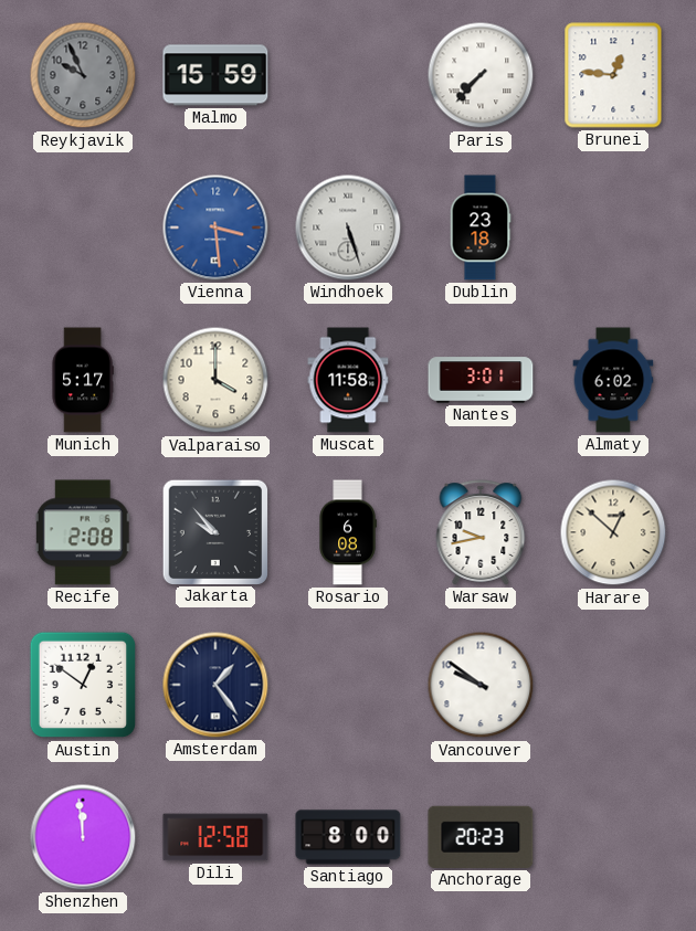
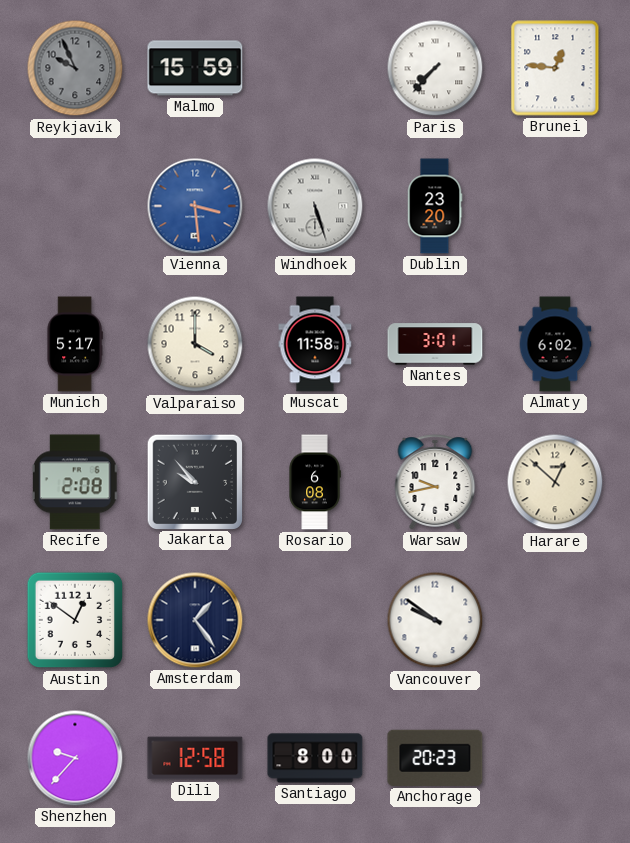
Dublin: 23:18 -> 23:20 (435, 206)
Shenzhen: 11:59 -> 9:37 (75, 758)
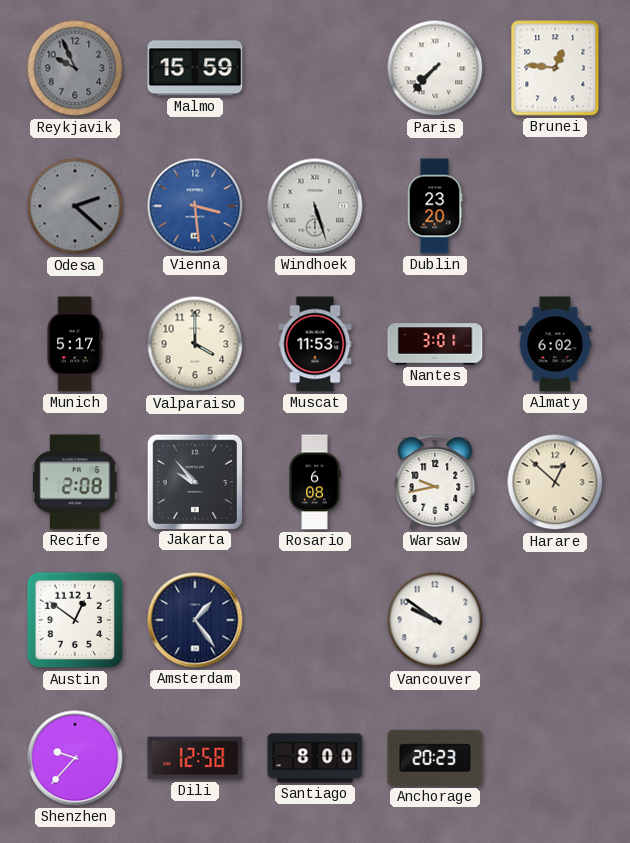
Odesa: none -> 2:22 (75, 206)
Muscat: 11:58 -> 11:53 (315, 344)
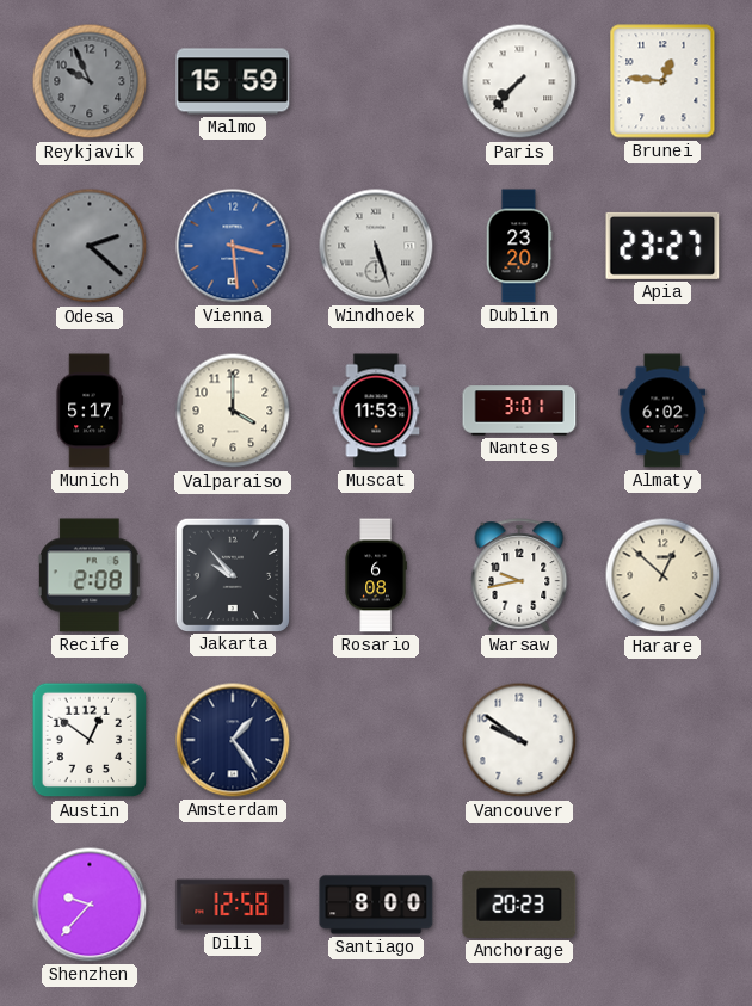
Apia: none -> 23:27 (662, 246)
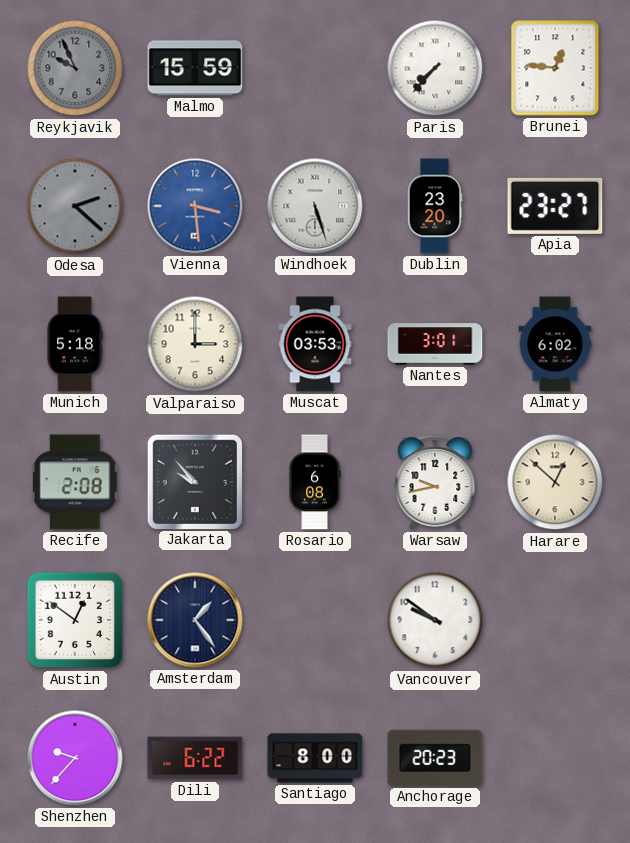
Munich: 5:17 -> 5:18 (75, 344)
Valparaiso: 4:00 -> 3:00 (195, 344)
Muscat: 11:53 -> 03:53 (315, 344)
Dili: 12:58 -> 6:22 (195, 758)
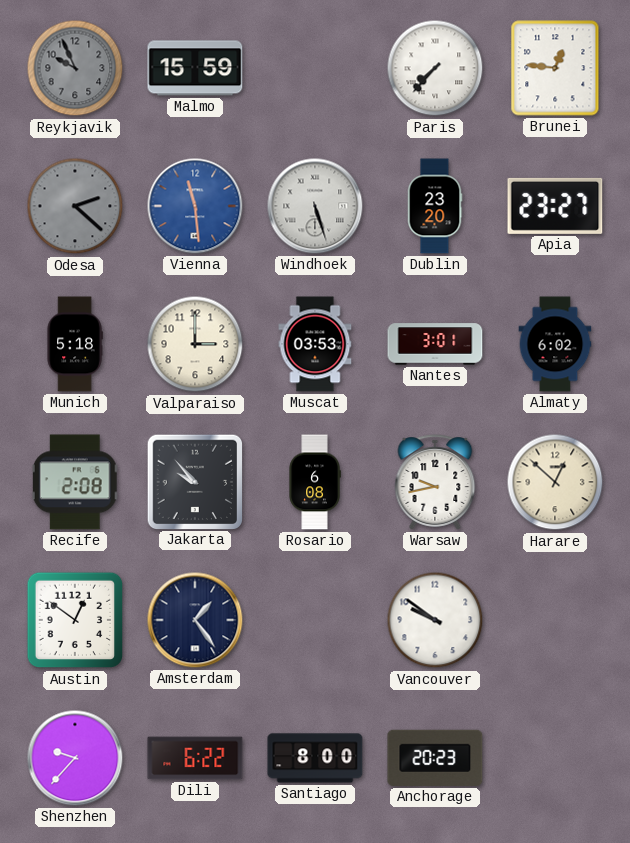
Vienna: 3:29 -> 11:29 (195, 206)
